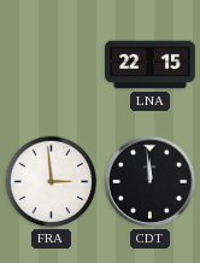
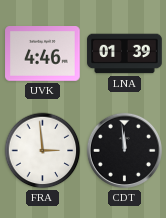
UVK: none -> 4:46 (43, 54)
LNA: 22:15 -> 01:39 (125, 54)
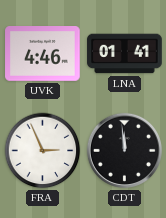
LNA: 01:39 -> 01:41 (125, 54)
FRA: 2:59 -> 2:56 (43, 151)
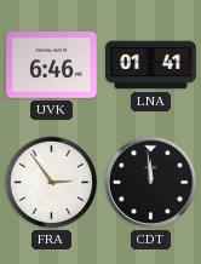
UVK: 4:46 -> 6:46 (52, 65)
FRA: 2:56 -> 2:54 (52, 183)
